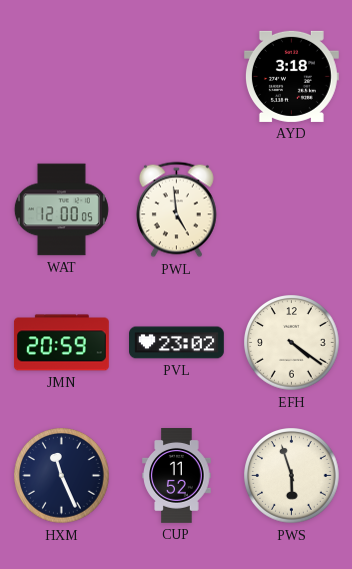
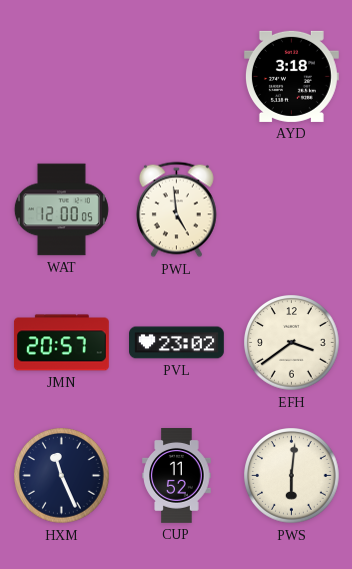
JMN: 20:59 -> 20:57 (61, 343)
EFH: 4:21 -> 3:39 (292, 343)
PWS: 5:57 -> 6:01 (292, 476)
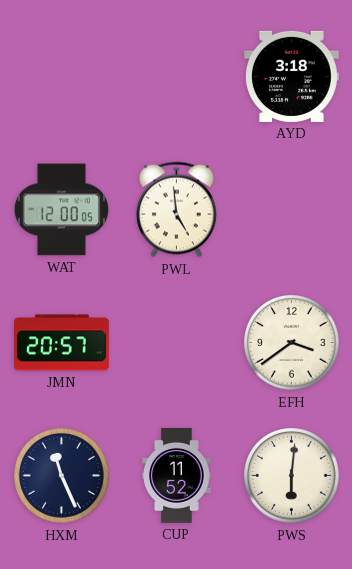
PVL: 23:02 -> none (177, 343)
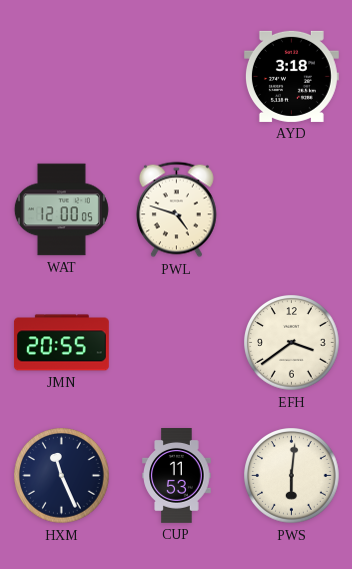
PWL: 4:59 -> 4:48 (176, 210)
JMN: 20:57 -> 20:55 (61, 343)
CUP: 11:52 -> 11:53 (177, 476)
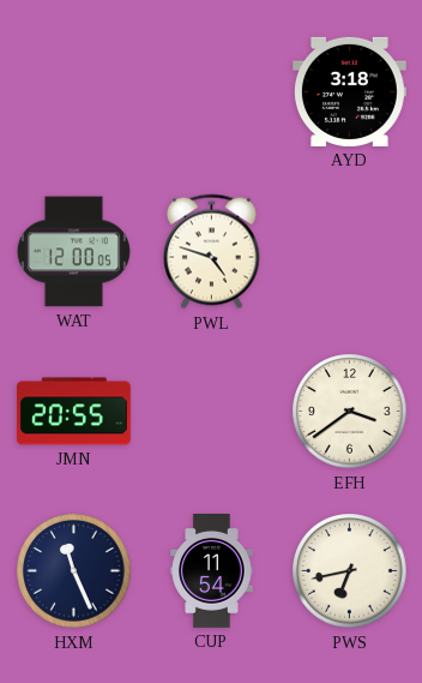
CUP: 11:53 -> 11:54 (212, 571)
PWS: 6:01 -> 6:43 (350, 571)
